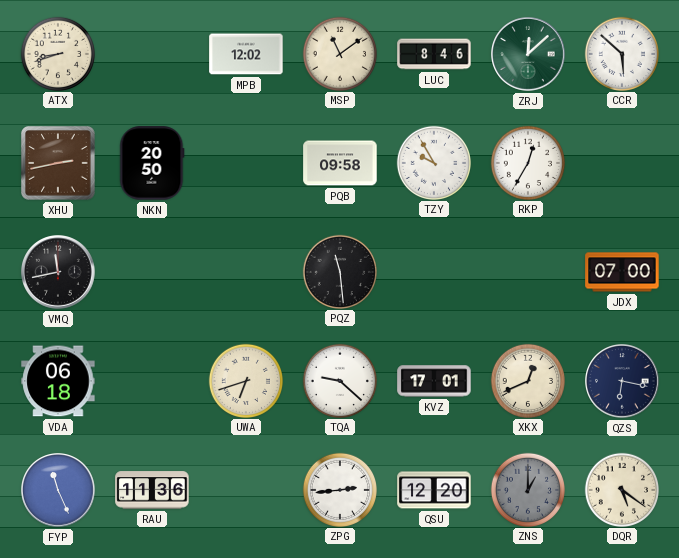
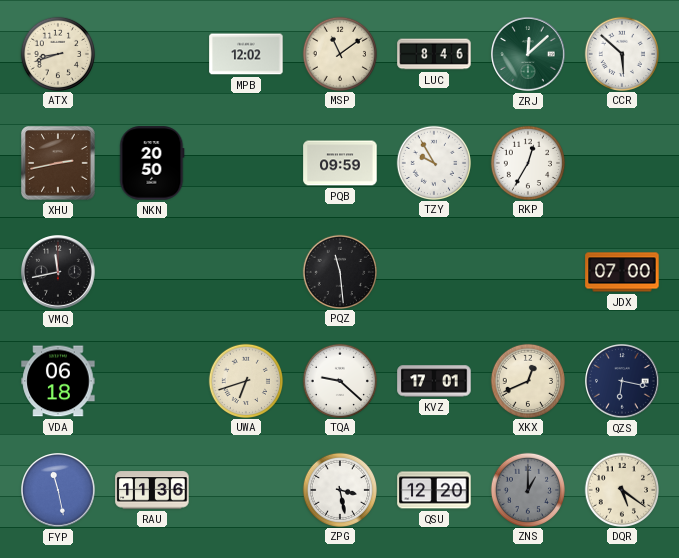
PQB: 09:58 -> 09:59 (340, 163)
FYP: 11:26 -> 11:28 (59, 491)
ZPG: 2:44 -> 3:28 (339, 489)
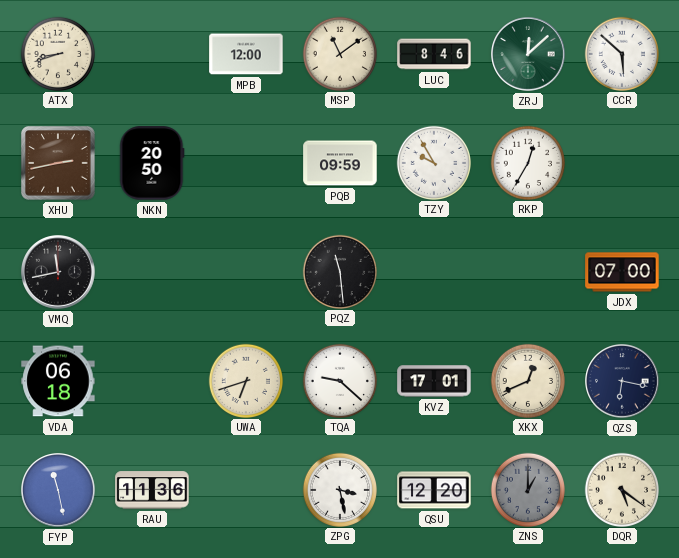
MPB: 12:02 -> 12:00 (246, 54)
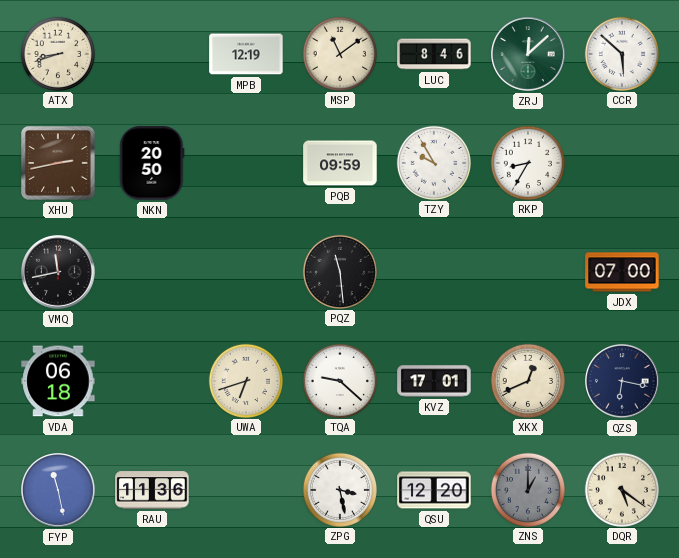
MPB: 12:00 -> 12:19 (246, 54)
RKP: 12:35 -> 8:35 (527, 162)
